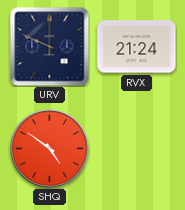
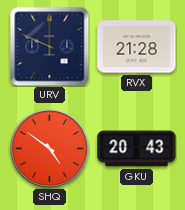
RVX: 21:24 -> 21:28 (137, 47)
GKU: none -> 20:43 (137, 149)
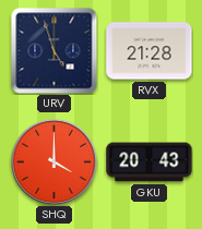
URV: 9:49 -> 4:57 (54, 50)
SHQ: 4:51 -> 4:00 (54, 161)
